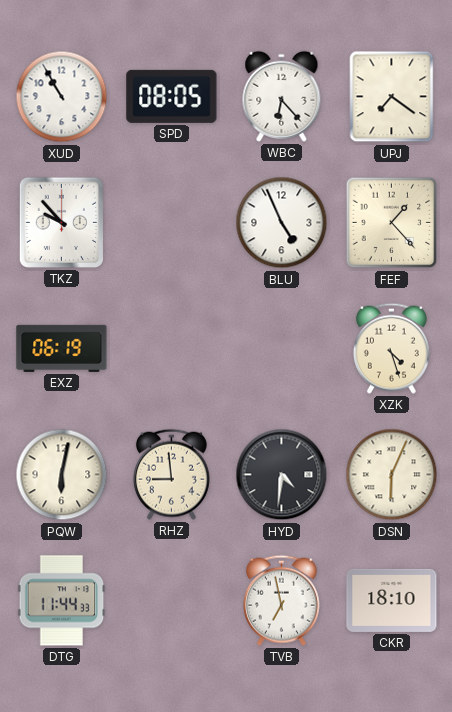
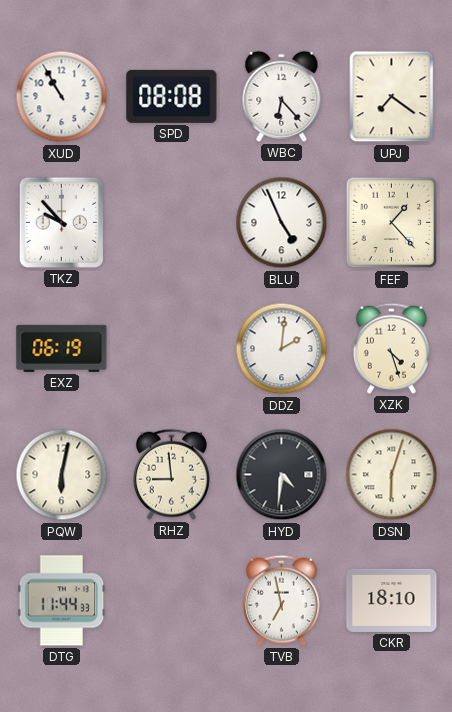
SPD: 08:05 -> 08:08 (172, 96)
DDZ: none -> 2:01 (282, 349)
DSN: 6:04 -> 6:03 (392, 475)
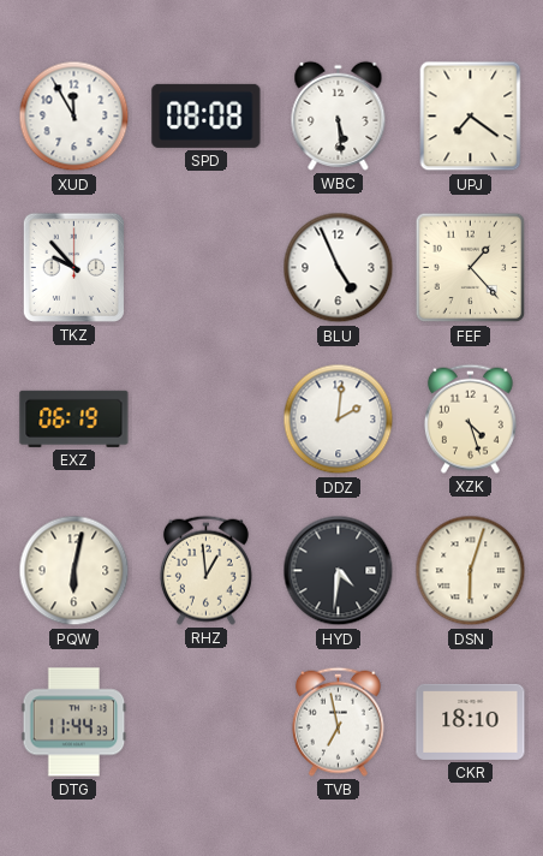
XUD: 10:55 -> 11:55 (74, 117)
WBC: 6:23 -> 5:29 (339, 115)
RHZ: 8:59 -> 12:59 (205, 570)
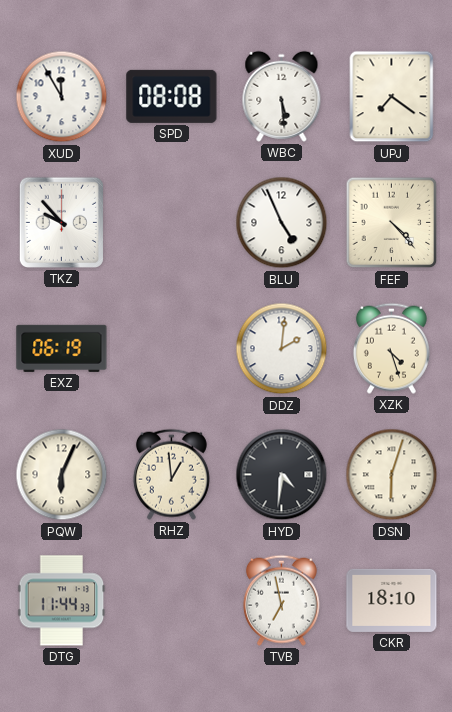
FEF: 1:23 -> 4:23 (392, 223)
PQW: 6:02 -> 6:04 (62, 475)
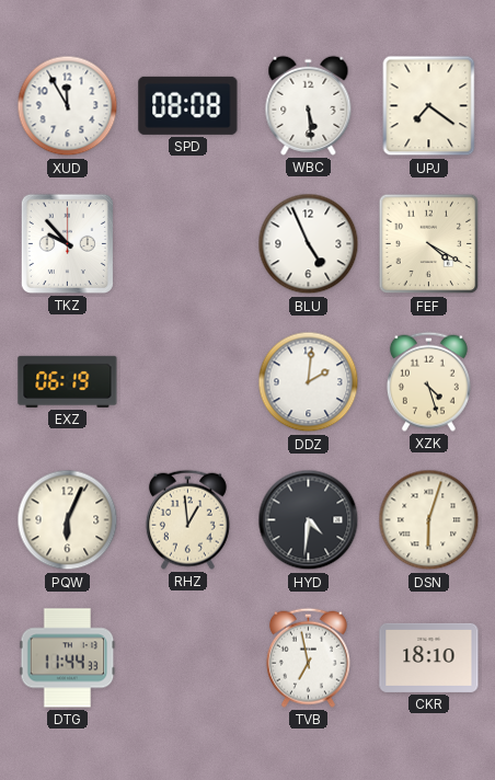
FEF: 4:23 -> 4:20 (429, 244)
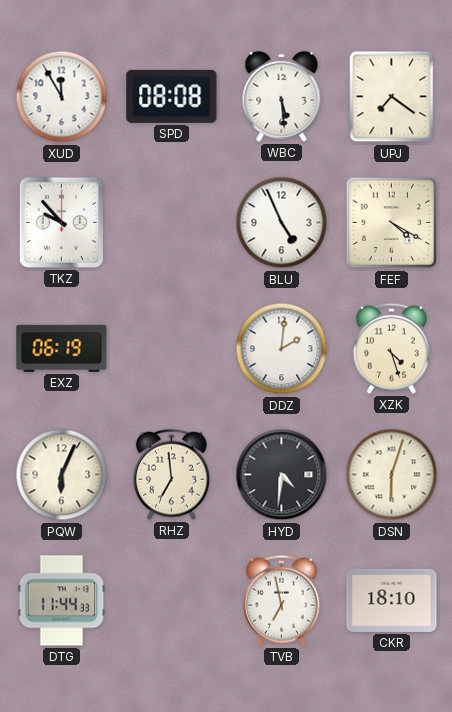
RHZ: 12:59 -> 6:59 (171, 474)
